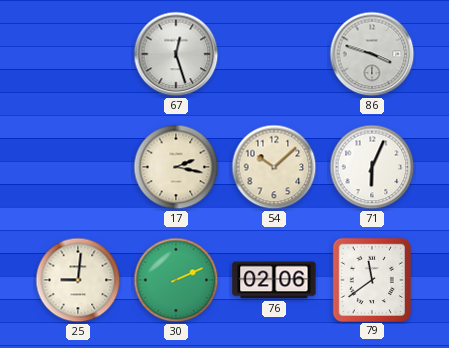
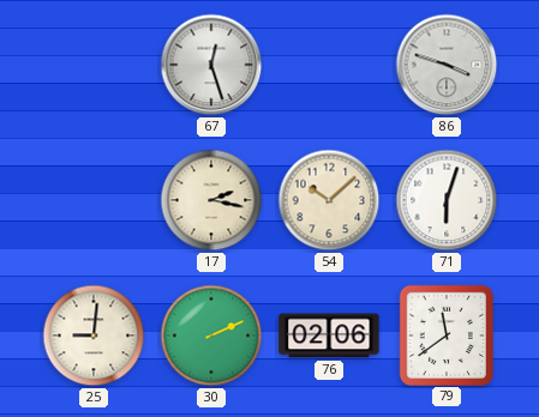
71: 6:04 -> 6:03 (447, 200)
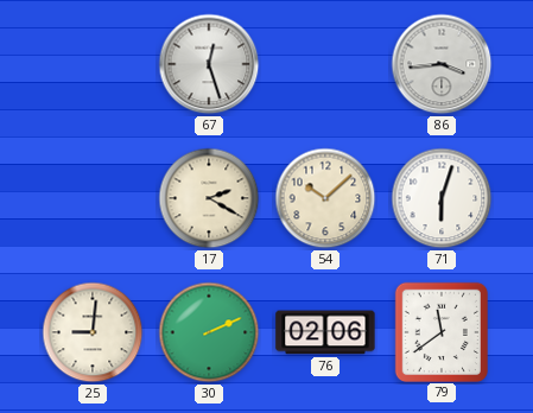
86: 3:48 -> 3:44 (442, 64)
17: 2:17 -> 2:20 (209, 198)
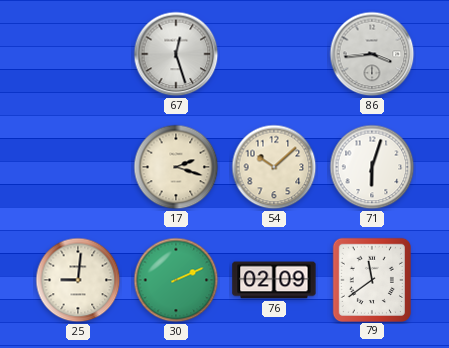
17: 2:20 -> 2:18 (176, 167)
76: 02:06 -> 02:09 (274, 280)
